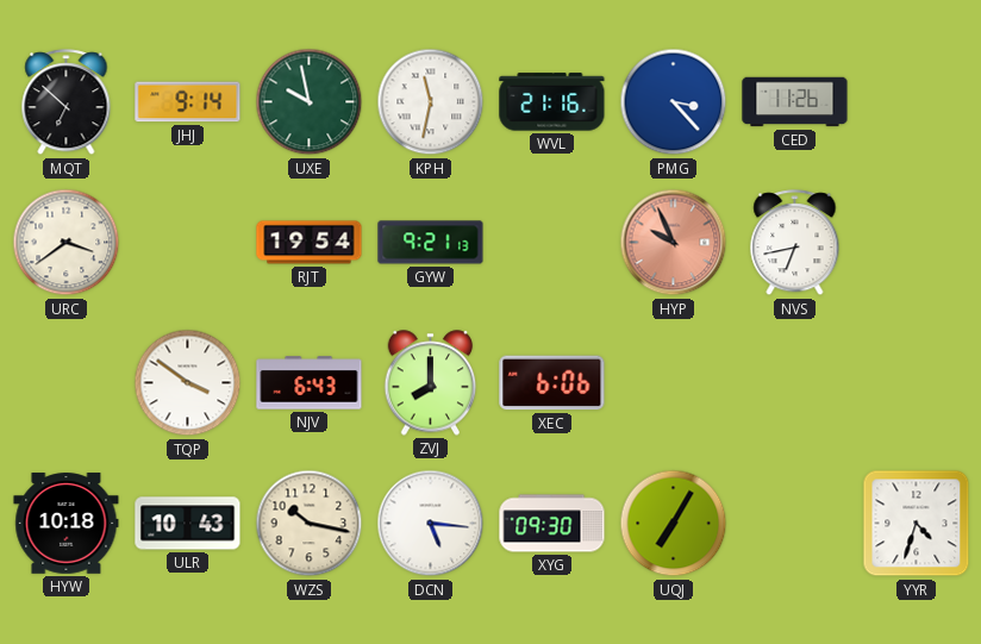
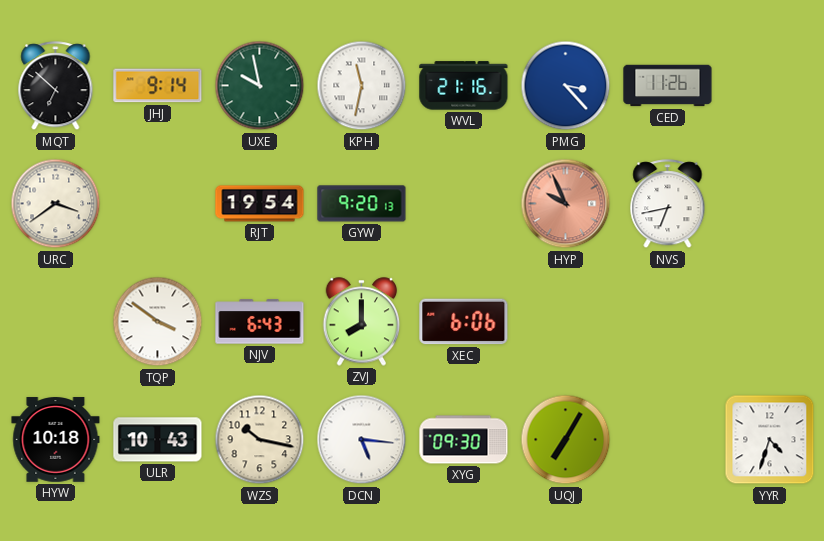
GYW: 9:21 -> 9:20 (362, 204)
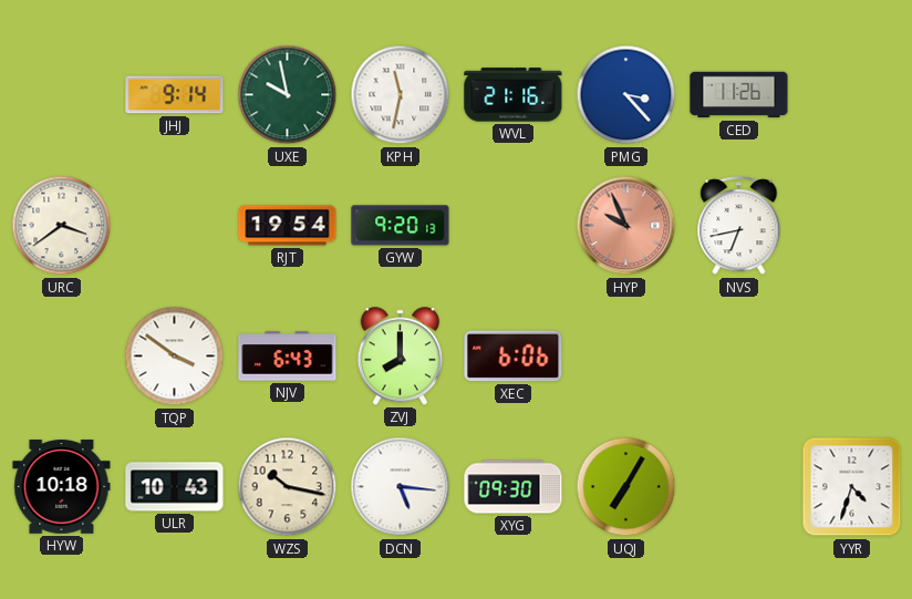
MQT: 6:52 -> none (56, 86)
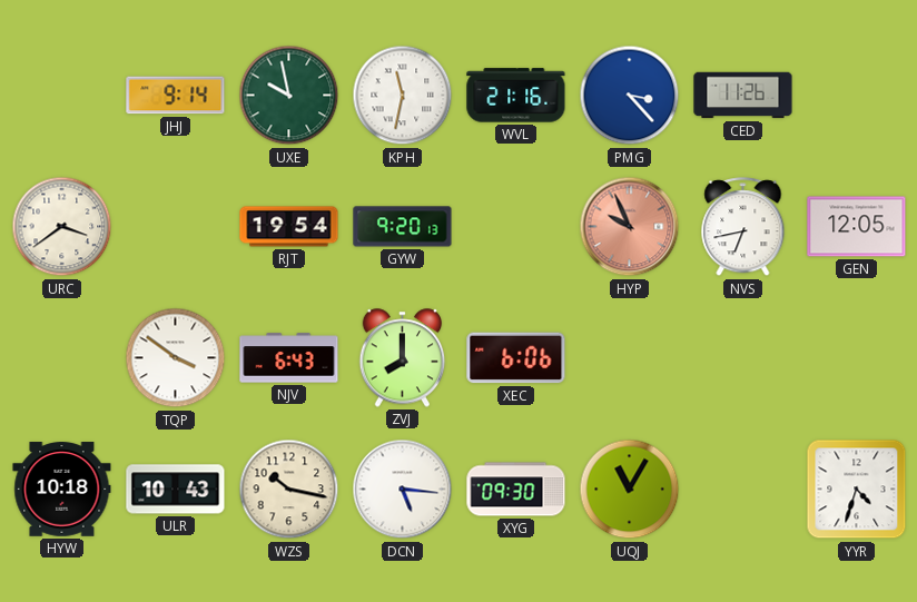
GEN: none -> 12:05 (857, 227)
UQJ: 7:05 -> 11:05 (630, 490)
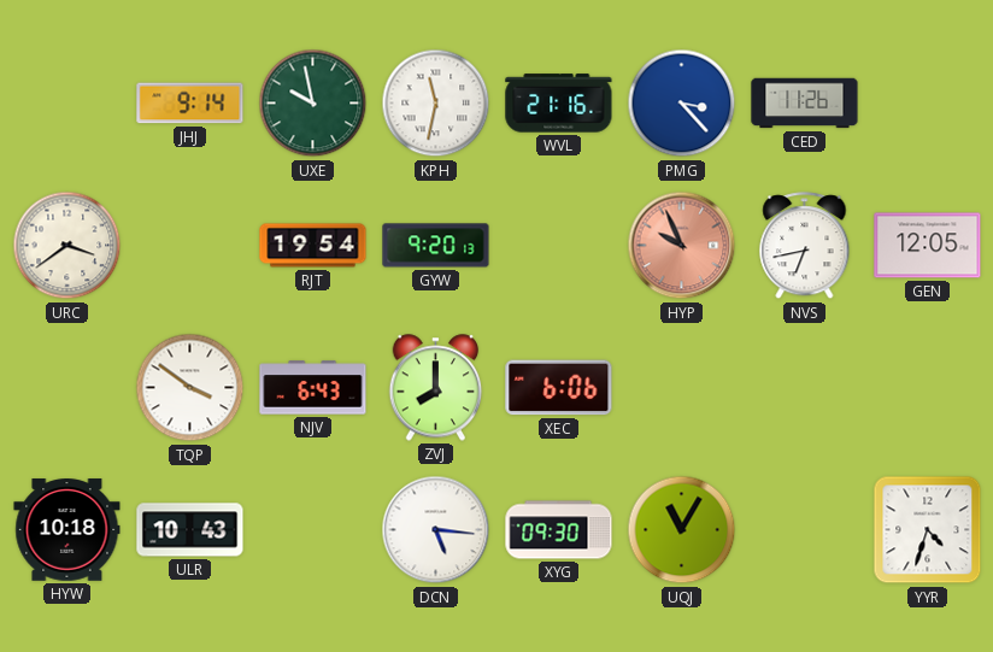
WZS: 10:17 -> none (289, 490)
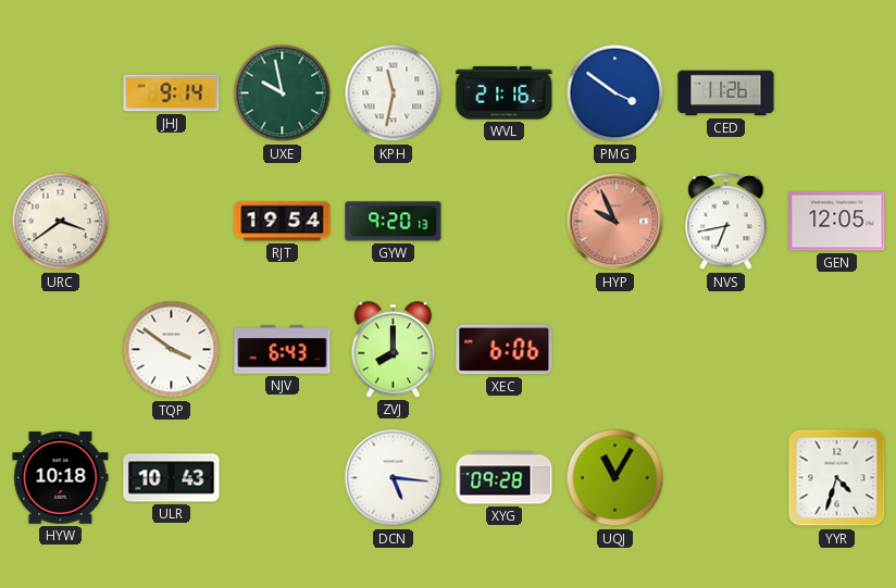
PMG: 3:23 -> 3:51 (615, 93)
XYG: 09:30 -> 09:28 (505, 478)
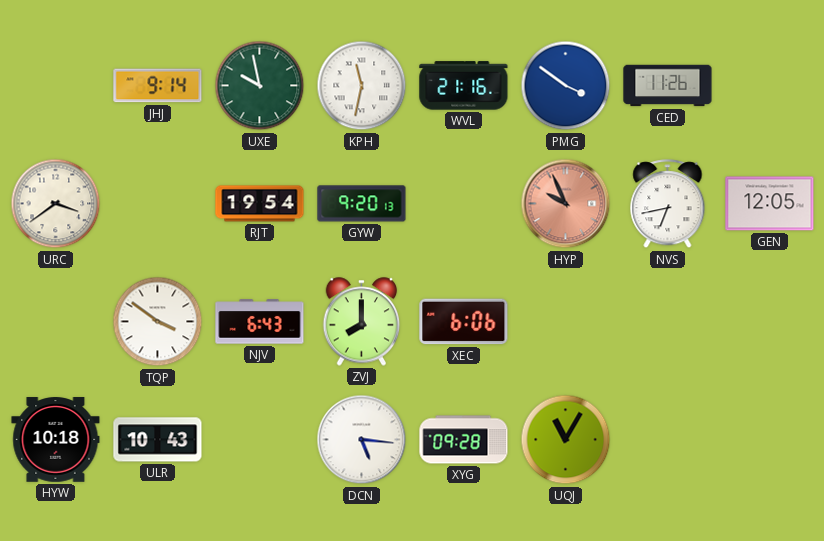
YYR: 4:33 -> none (837, 478)
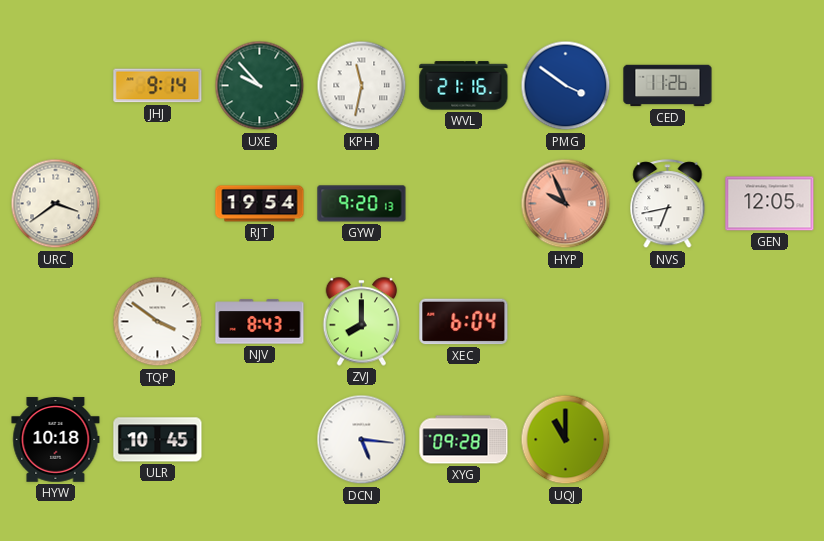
UXE: 9:58 -> 9:53 (260, 86)
NJV: 6:43 -> 8:43 (260, 322)
XEC: 6:06 -> 6:04 (464, 322)
ULR: 10:43 -> 10:45 (158, 440)
UQJ: 11:05 -> 11:00 (566, 440)
